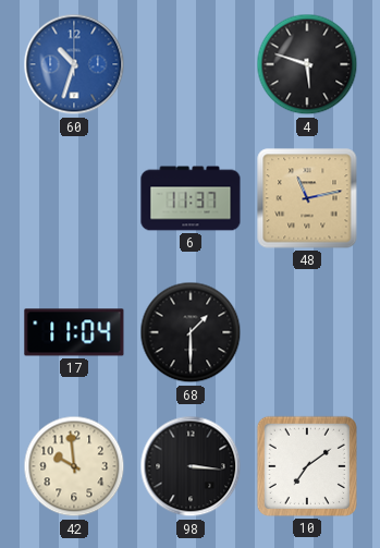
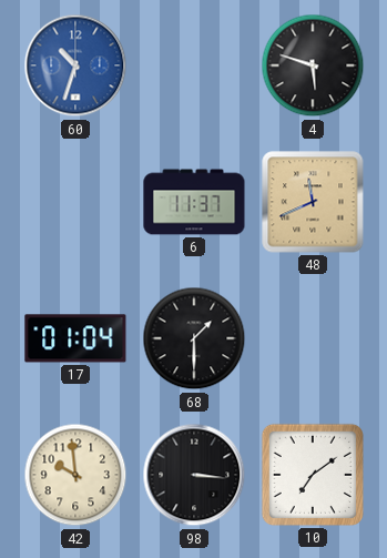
48: 11:13 -> 11:41 (313, 202)
17: 11:04 -> 01:04 (75, 338)
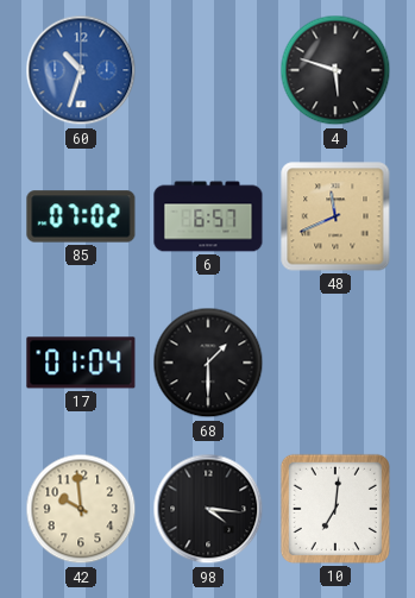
85: none -> 07:02 (81, 216)
6: 11:37 -> 6:57 (208, 216)
98: 3:16 -> 4:16 (208, 509)
10: 7:09 -> 7:01 (335, 509)
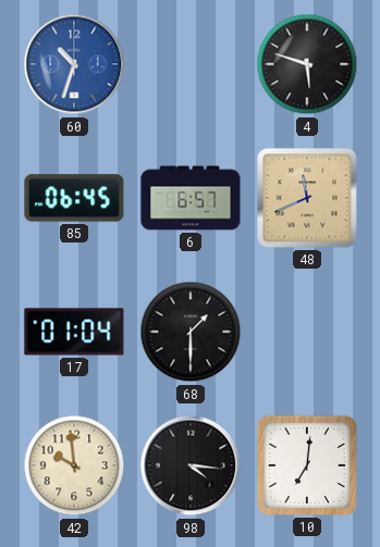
85: 07:02 -> 06:45 (74, 198)
